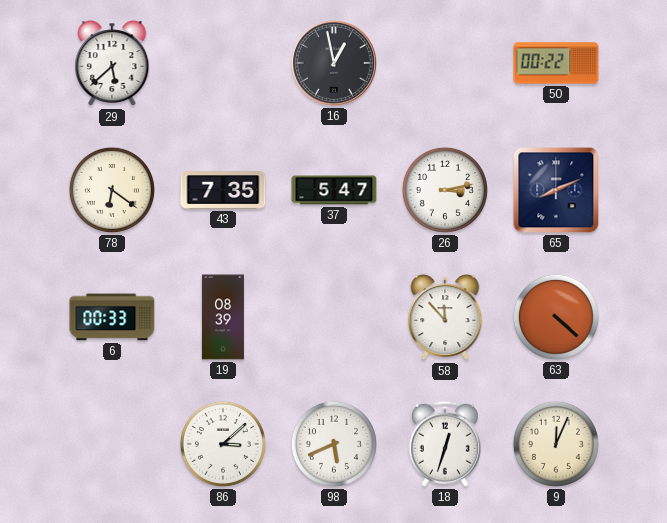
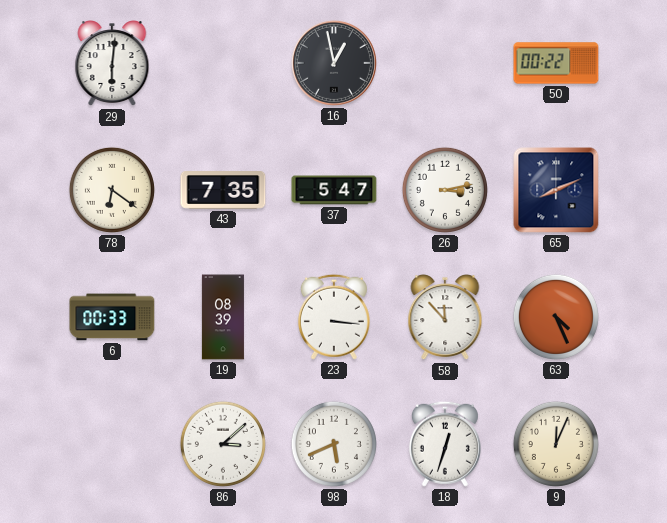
29: 5:38 -> 6:01 (112, 64)
23: none -> 3:16 (334, 317)
63: 4:22 -> 4:26 (556, 317)
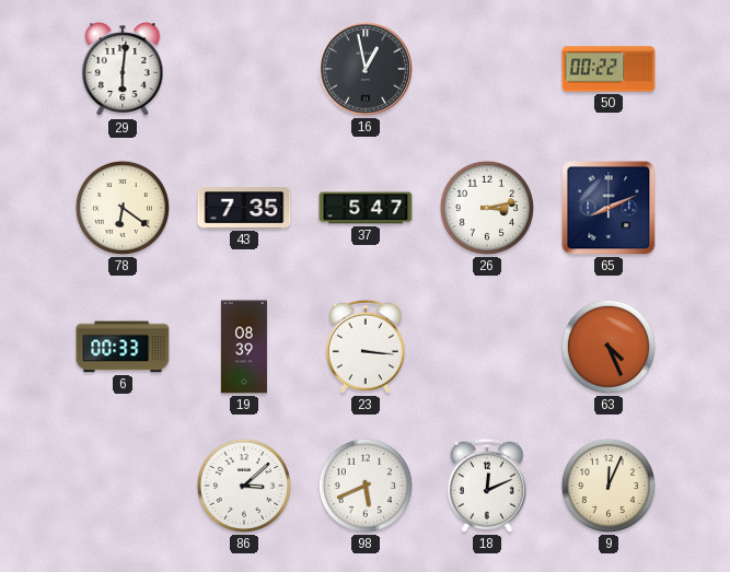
58: 11:53 -> none (445, 318)
18: 12:33 -> 12:11 (487, 486)
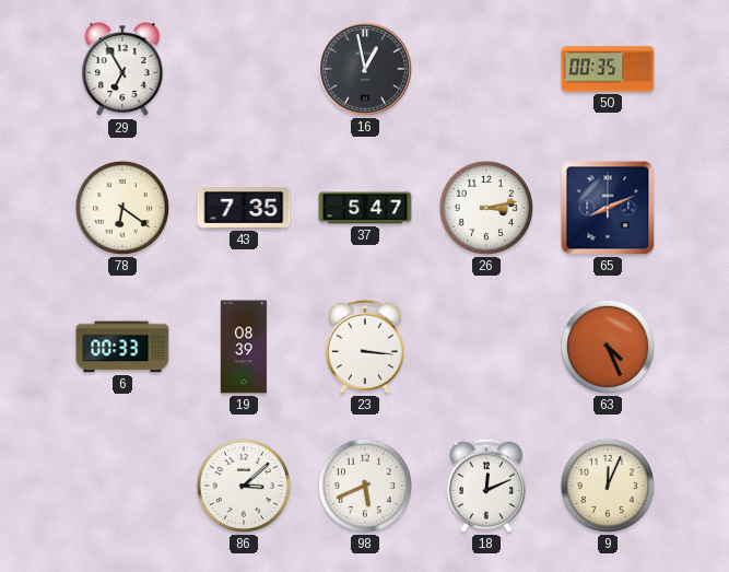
29: 6:01 -> 6:55 (122, 70)
50: 00:22 -> 00:35 (608, 69)
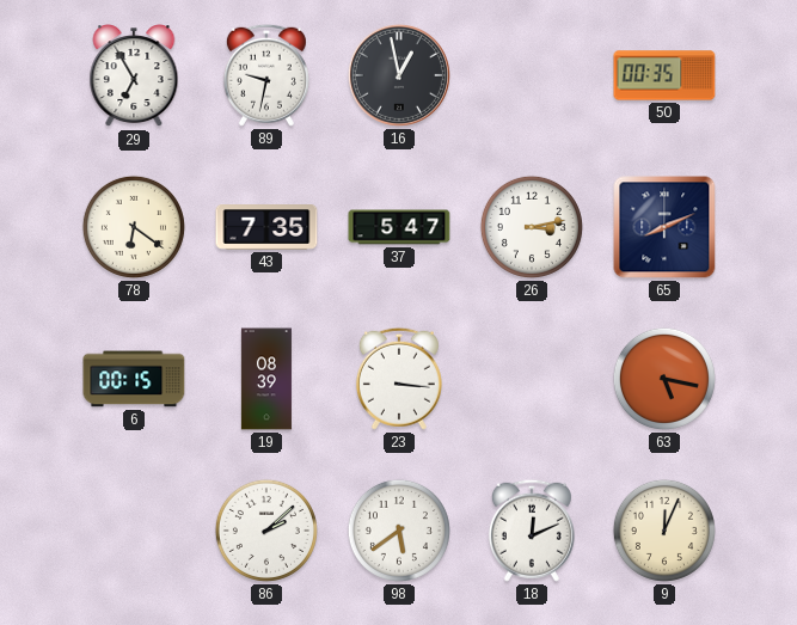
89: none -> 9:32 (266, 75)
6: 00:33 -> 00:15 (134, 379)
63: 4:26 -> 5:17 (664, 379)
86: 3:08 -> 2:08 (266, 531)
98: 5:41 -> 5:39 (399, 531)
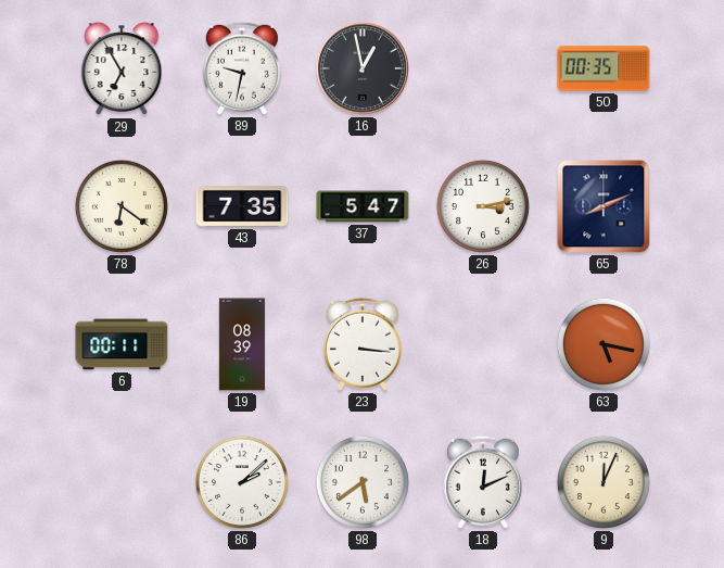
6: 00:15 -> 00:11 (122, 344)
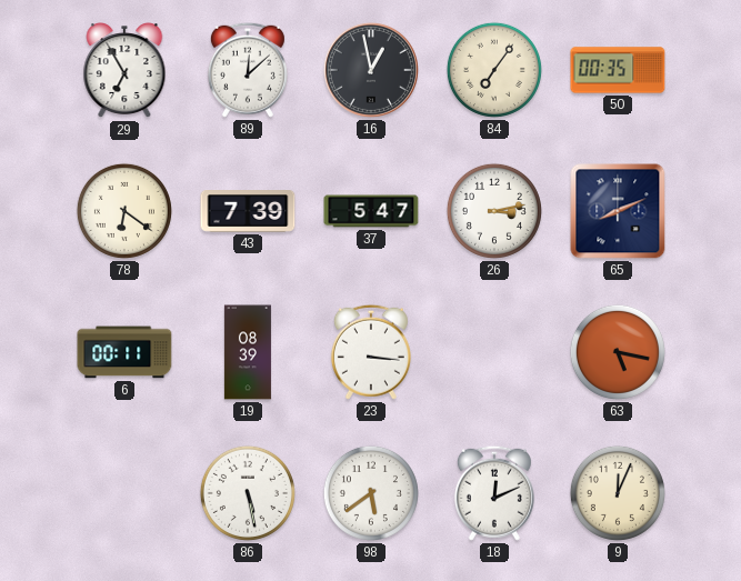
89: 9:32 -> 12:08 (248, 70)
84: none -> 7:06 (494, 70)
43: 7:35 -> 7:39 (248, 212)
86: 2:08 -> 5:28 (248, 493)
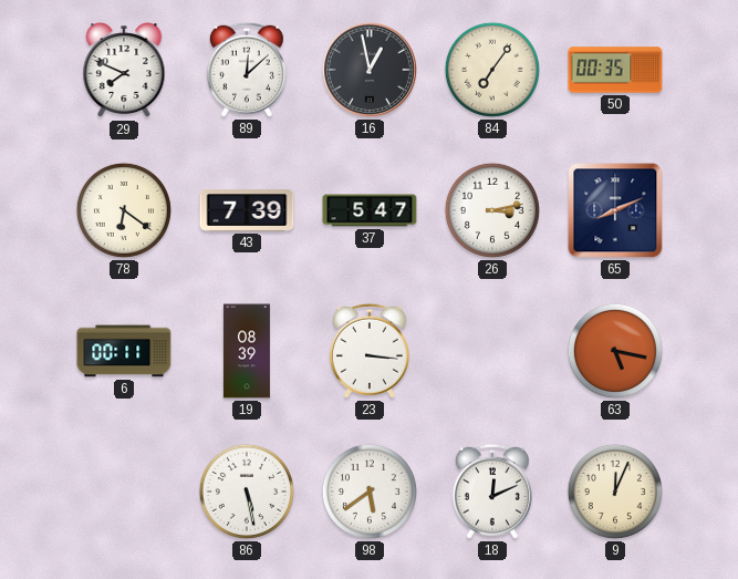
29: 6:55 -> 7:49 (124, 71)
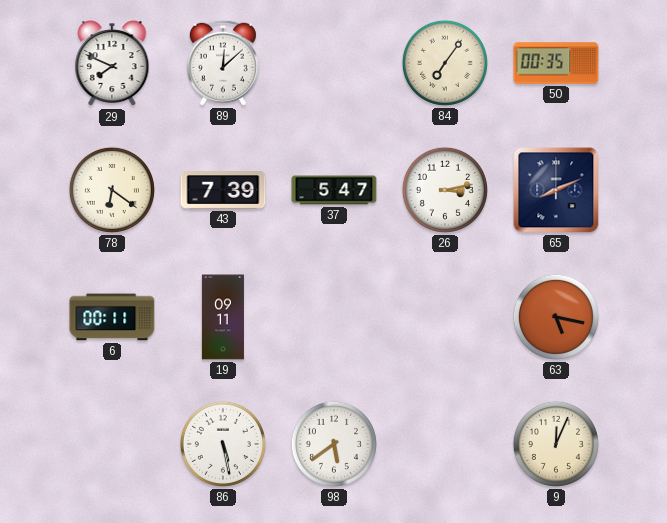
16: 12:58 -> none (370, 70)
19: 08:39 -> 09:11 (223, 317)
23: 3:16 -> none (370, 351)
18: 12:11 -> none (492, 492)
